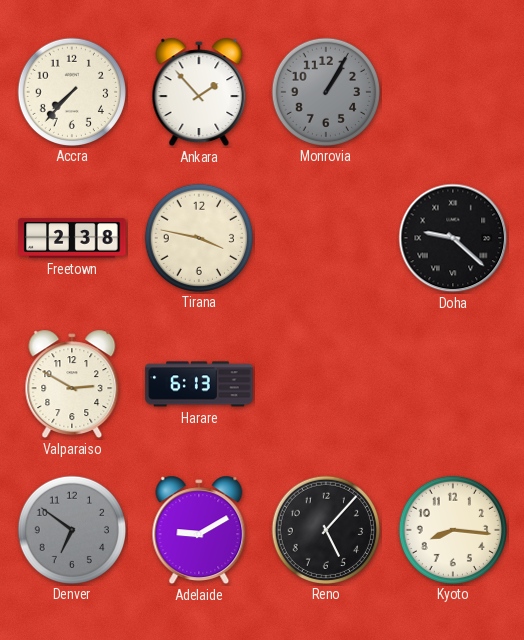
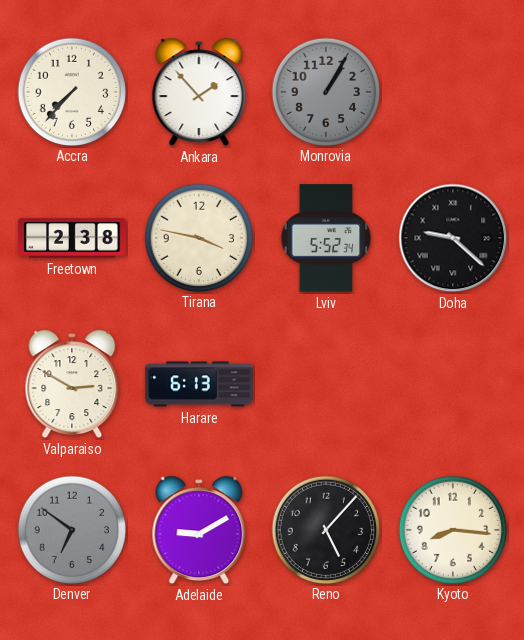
Lviv: none -> 5:52 (326, 238)
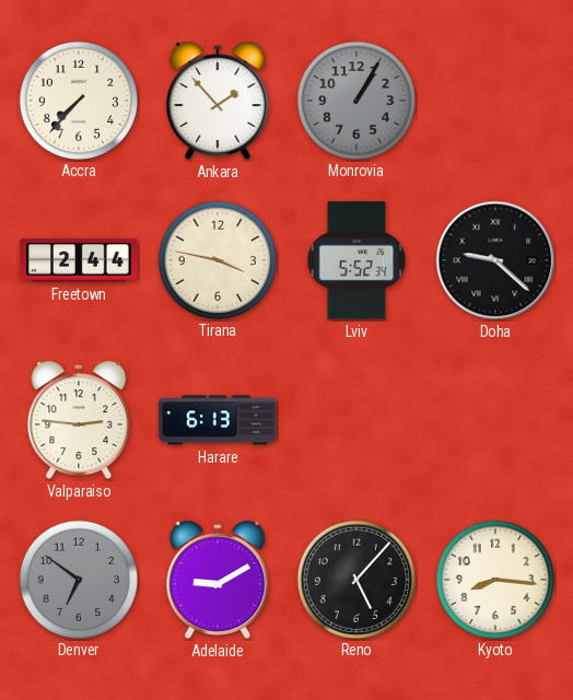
Freetown: 2:38 -> 2:44 (79, 260)
Valparaiso: 2:50 -> 2:46 (79, 420)
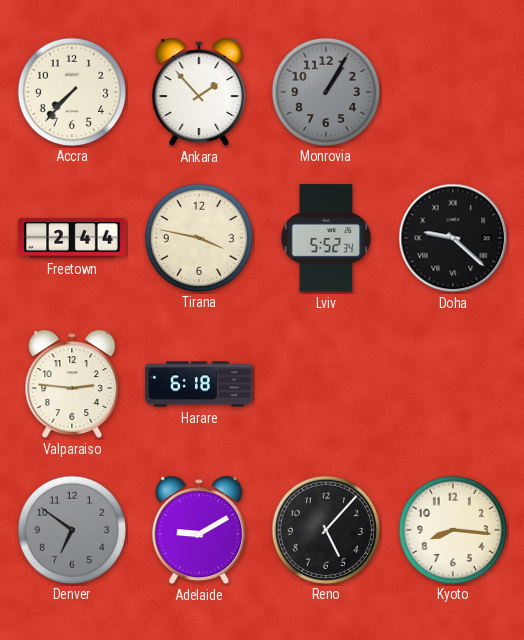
Harare: 6:13 -> 6:18 (199, 384)
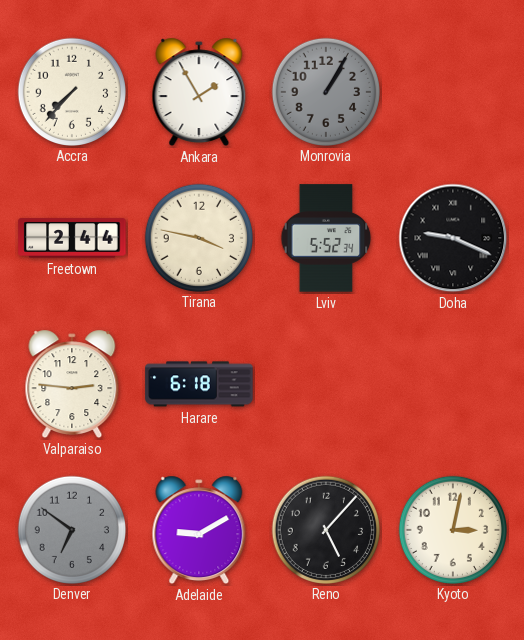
Ankara: 1:53 -> 1:55 (199, 92)
Doha: 9:22 -> 9:19 (453, 238)
Kyoto: 8:16 -> 3:02 (452, 529)
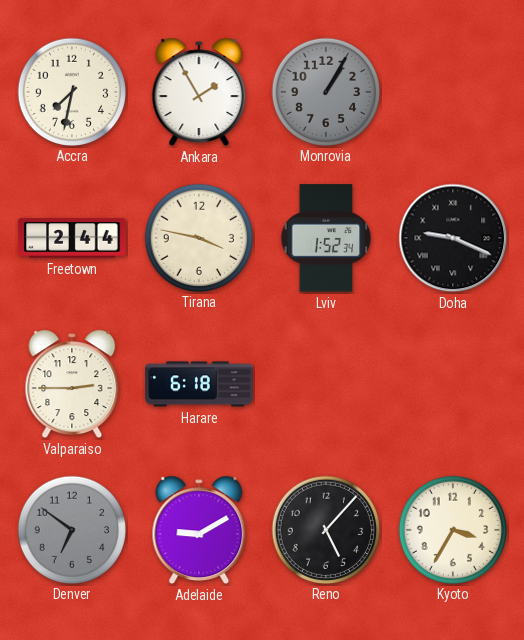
Accra: 7:37 -> 7:32 (71, 91)
Lviv: 5:52 -> 1:52 (326, 238)
Valparaiso: 2:46 -> 2:45 (72, 384)
Kyoto: 3:02 -> 3:35 (452, 529)
